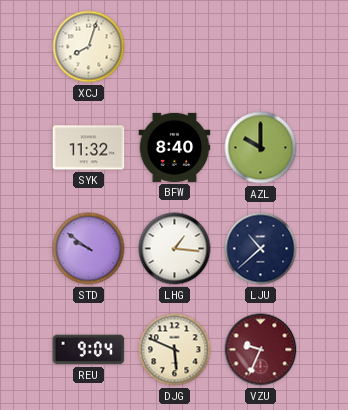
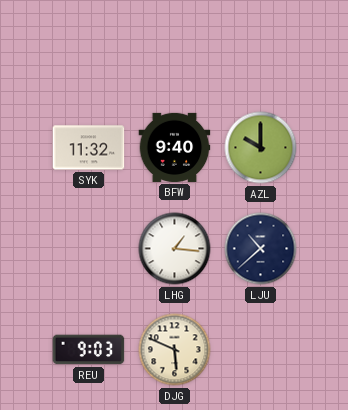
XCJ: 8:03 -> none (89, 47)
BFW: 8:40 -> 9:40 (175, 147)
STD: 9:51 -> none (89, 249)
REU: 9:04 -> 9:03 (89, 350)
VZU: 9:34 -> none (261, 350)
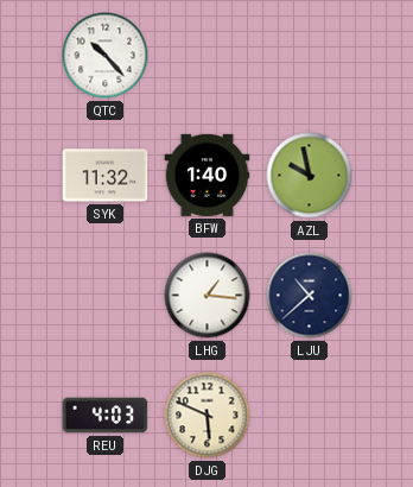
QTC: none -> 10:23 (106, 56)
BFW: 9:40 -> 1:40 (208, 175)
AZL: 10:00 -> 9:58 (310, 176)
REU: 9:03 -> 4:03 (106, 416)
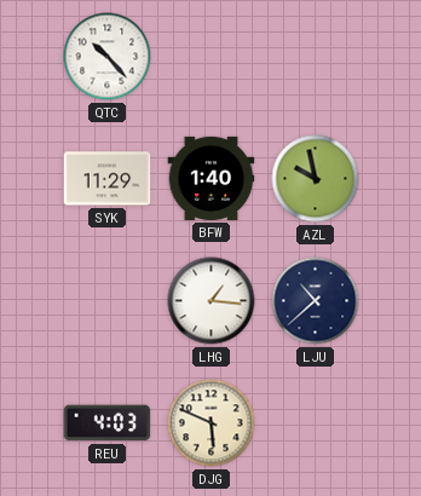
SYK: 11:32 -> 11:29 (108, 179)
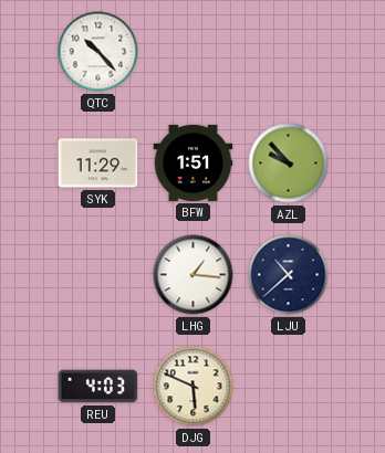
BFW: 1:40 -> 1:51 (194, 162)
AZL: 9:58 -> 9:53 (289, 164)
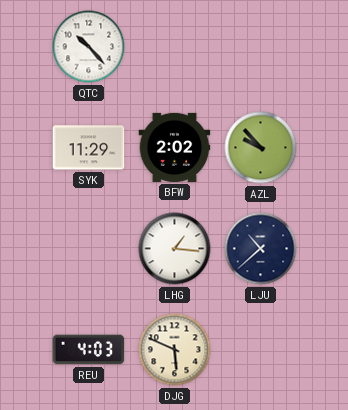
BFW: 1:51 -> 2:02 (175, 147)
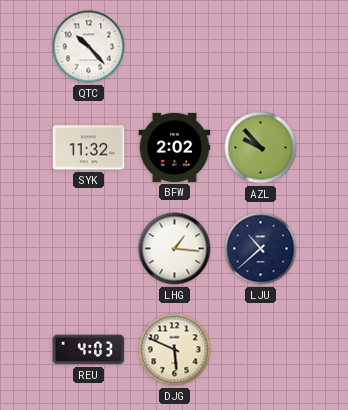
SYK: 11:29 -> 11:32 (89, 148)
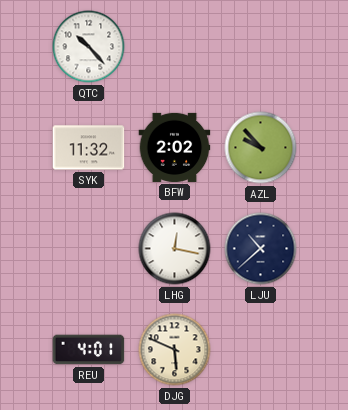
LHG: 1:16 -> 12:17 (175, 249)
REU: 4:03 -> 4:01 (89, 350)
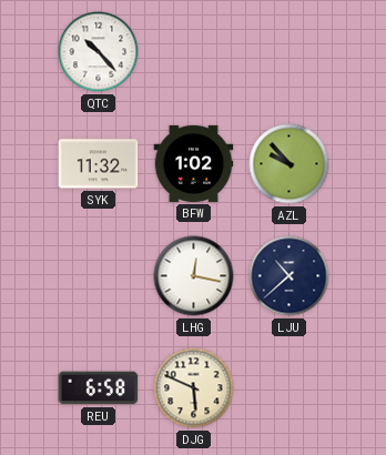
BFW: 2:02 -> 1:02 (194, 163)
REU: 4:01 -> 6:58 (99, 388)
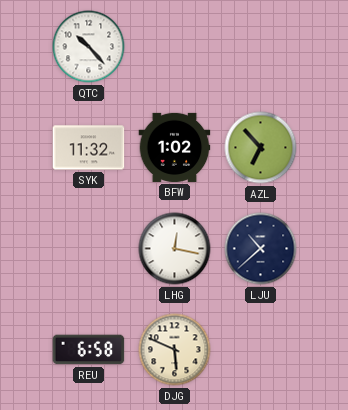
AZL: 9:53 -> 6:53 (261, 148)
